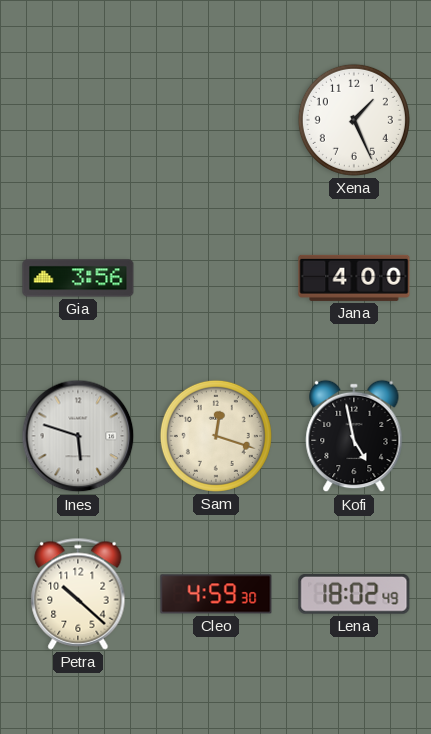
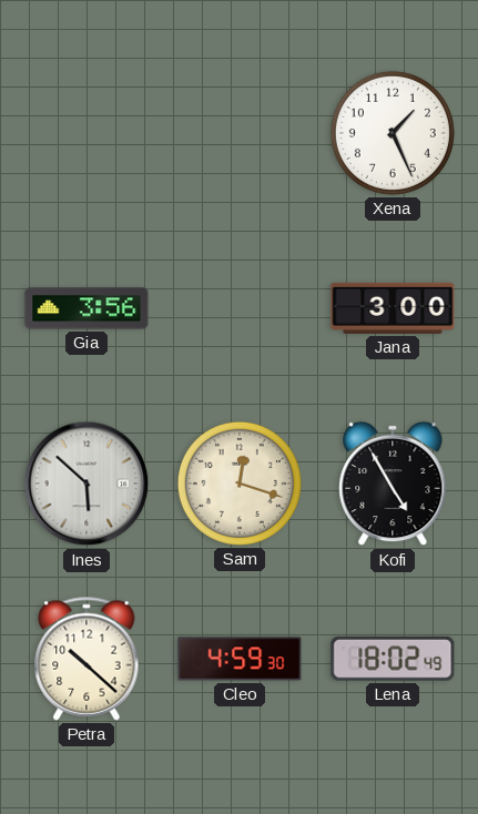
Jana: 4:00 -> 3:00 (393, 308)
Ines: 5:48 -> 5:52 (87, 484)
Kofi: 4:58 -> 4:55 (393, 484)
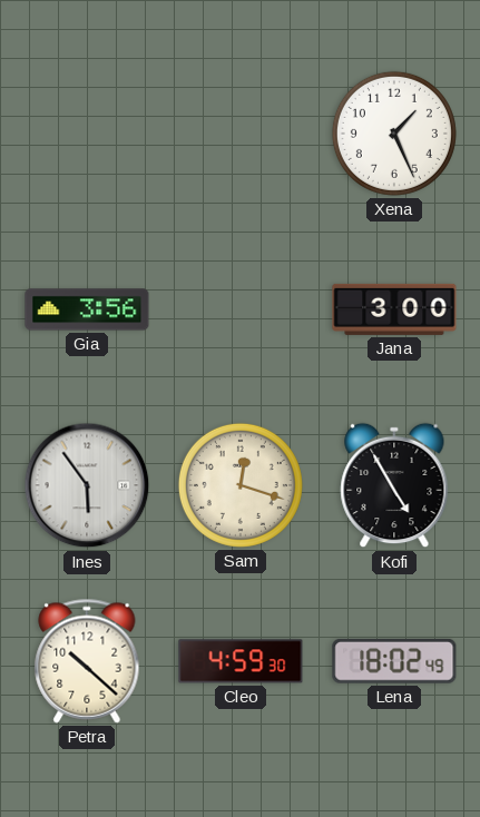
Ines: 5:52 -> 5:54 (87, 485)
